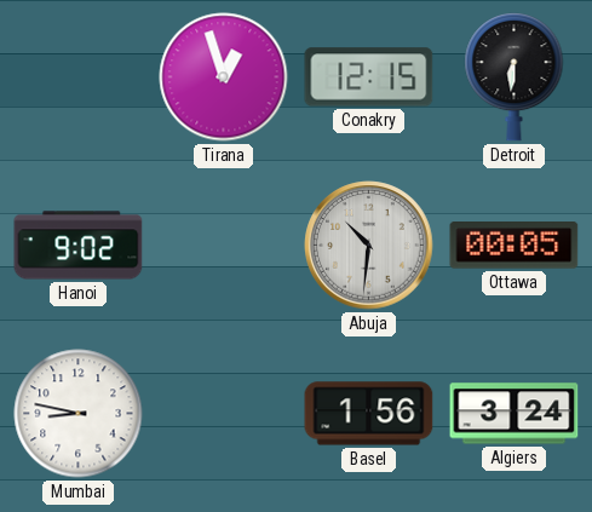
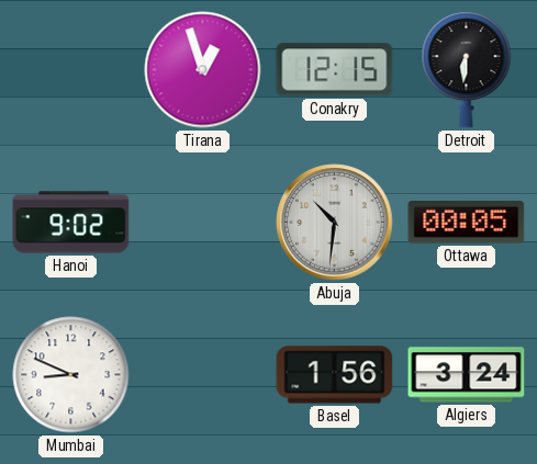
Mumbai: 8:47 -> 8:49 (71, 375)
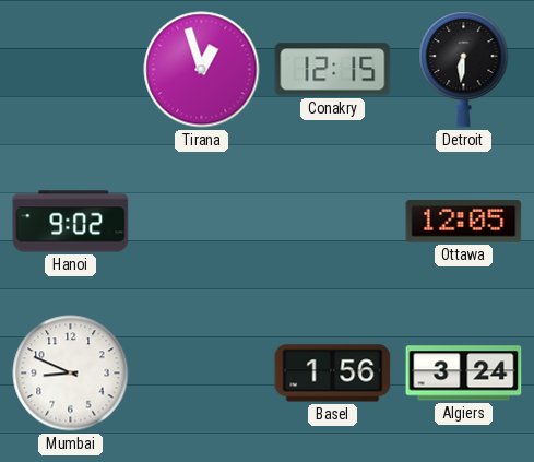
Abuja: 10:31 -> none (335, 223)
Ottawa: 00:05 -> 12:05 (464, 222)
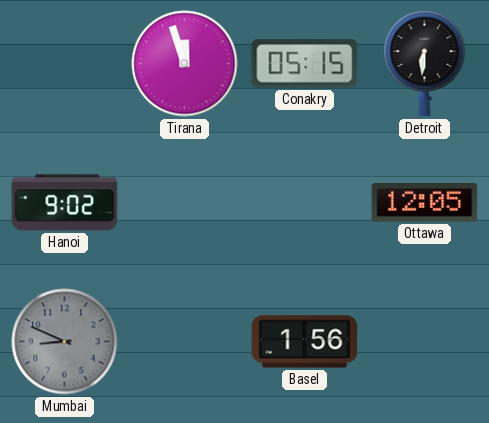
Tirana: 12:57 -> 11:57 (185, 64)
Conakry: 12:15 -> 05:15 (305, 64)
Mumbai dial: white -> grey (65, 342)
Algiers: 3:24 -> none (464, 374)
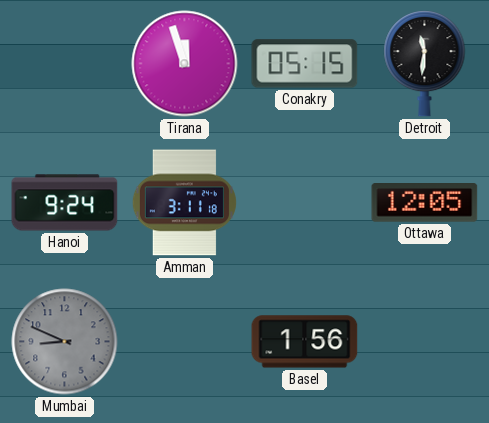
Detroit: 6:31 -> 11:31 (425, 64)
Hanoi: 9:02 -> 9:24 (65, 203)
Amman: none -> 3:11 (184, 203)
